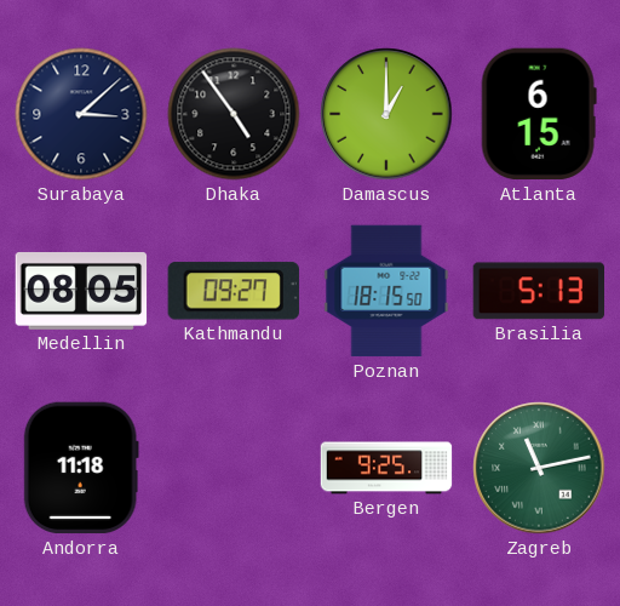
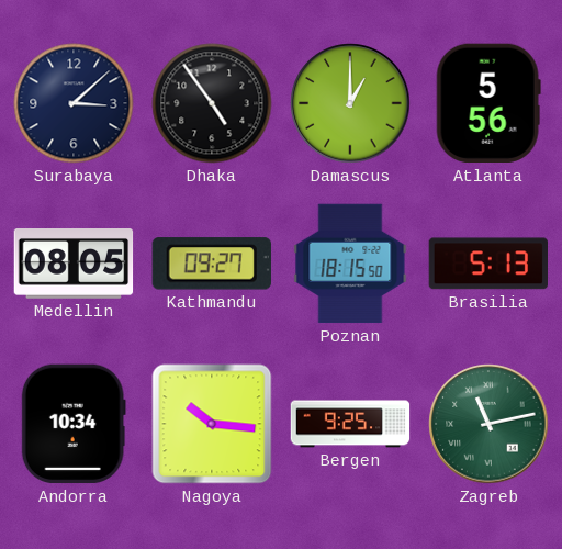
Atlanta: 6:15 -> 5:56 (488, 103)
Andorra: 11:18 -> 10:34 (74, 424)
Nagoya: none -> 10:16 (212, 424)
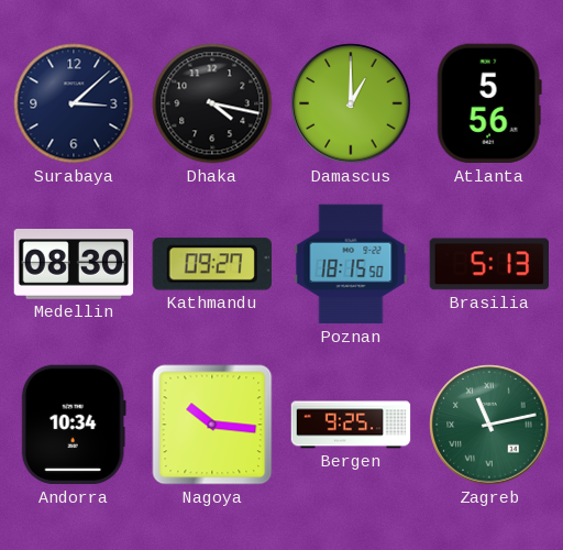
Dhaka: 4:54 -> 4:17 (212, 103)
Medellin: 08:05 -> 08:30 (74, 265)
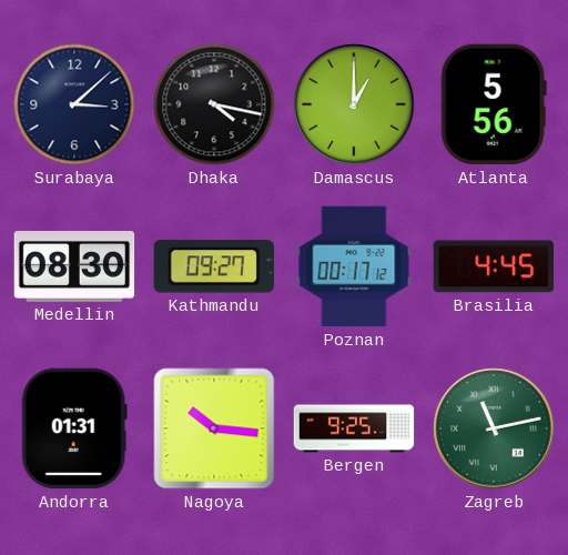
Poznan: 18:15 -> 00:17 (354, 266)
Brasilia: 5:13 -> 4:45 (494, 266)
Andorra: 10:34 -> 01:31 (74, 428)
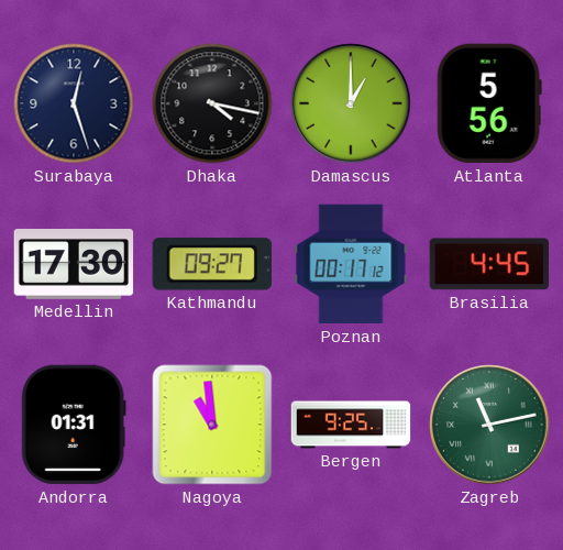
Surabaya: 3:08 -> 12:27 (74, 103)
Medellin: 08:30 -> 17:30 (74, 265)
Nagoya: 10:16 -> 10:59 (212, 425)
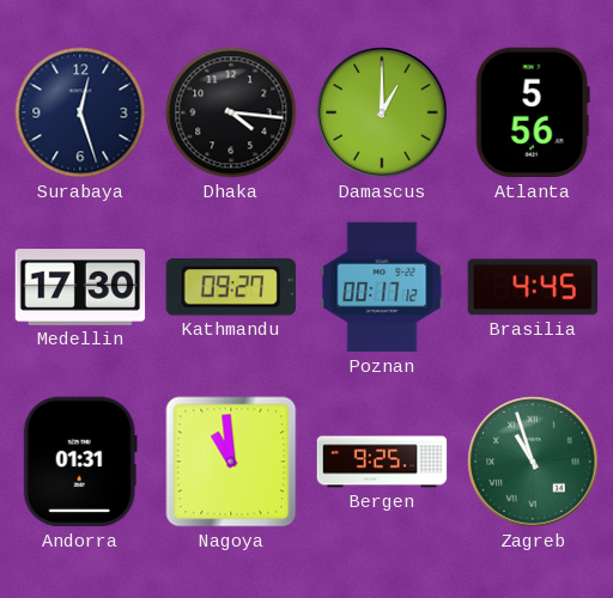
Dhaka: 4:17 -> 4:16 (231, 112)
Zagreb: 11:13 -> 10:57 (533, 462)
